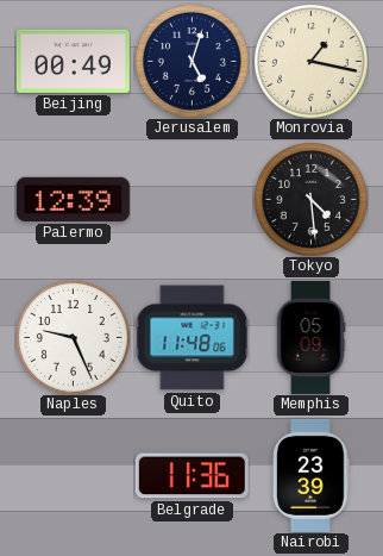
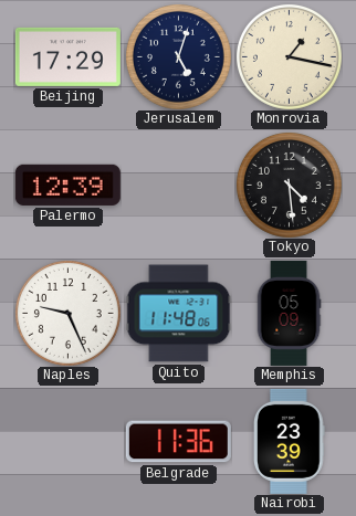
Beijing: 00:49 -> 17:29 (67, 56)
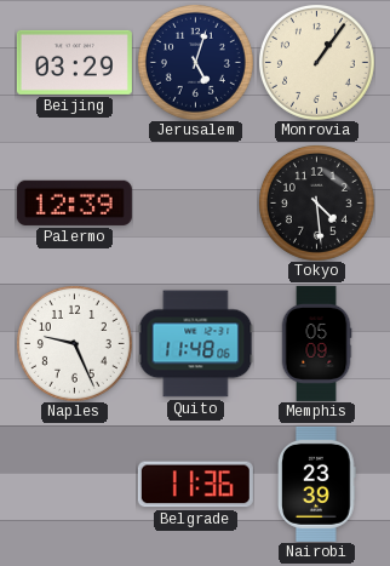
Beijing: 17:29 -> 03:29 (74, 62)
Monrovia: 1:17 -> 1:06 (316, 62)
